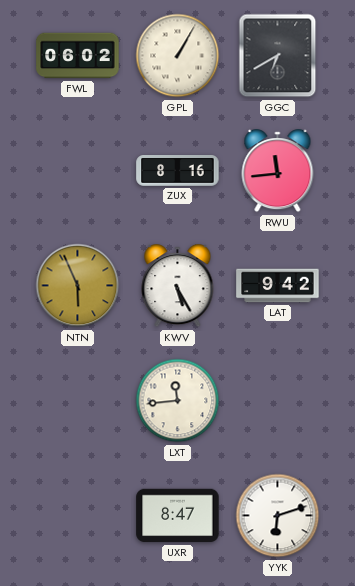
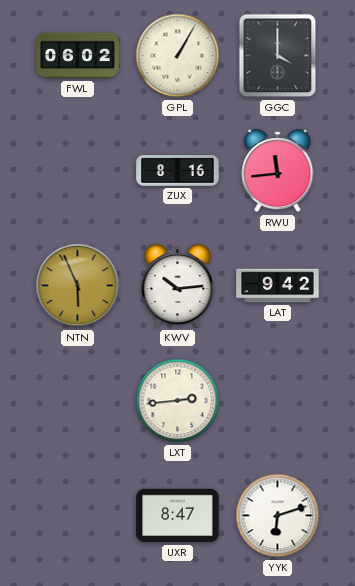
GGC: 6:40 -> 4:00 (278, 56)
KWV: 5:25 -> 10:14 (178, 286)
LXT: 11:44 -> 2:44 (178, 401)
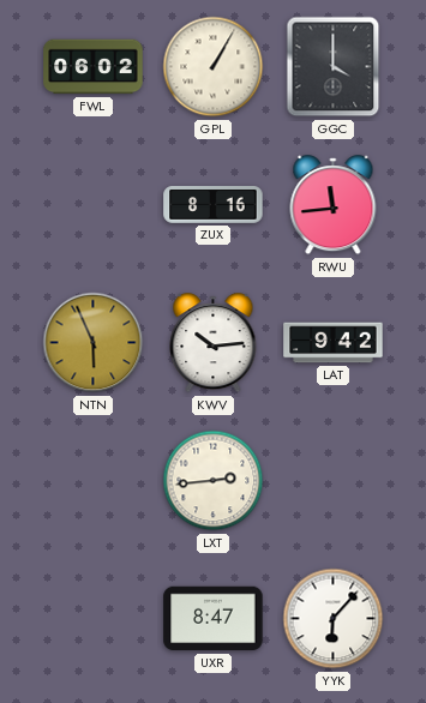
YYK: 6:12 -> 6:07 (334, 619)
